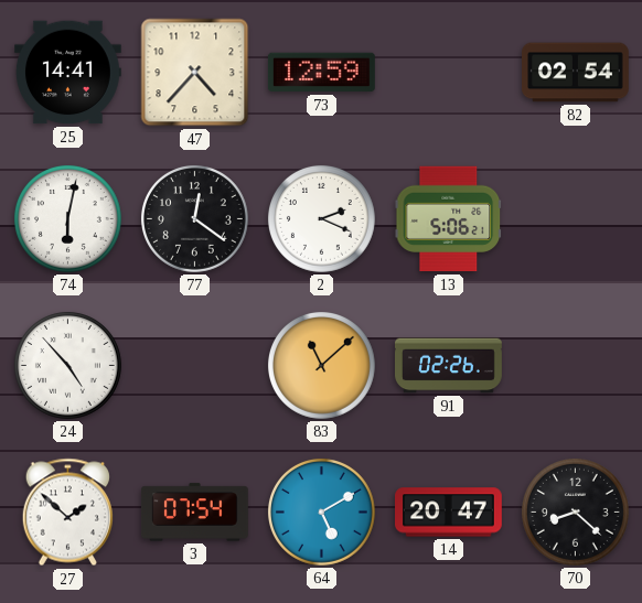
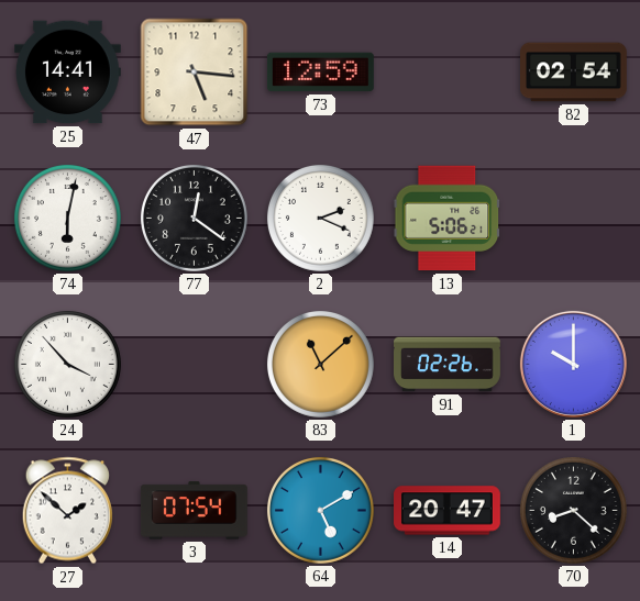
47: 4:37 -> 5:16 (195, 73)
24: 4:53 -> 3:53 (67, 364)
1: none -> 10:00 (573, 364)
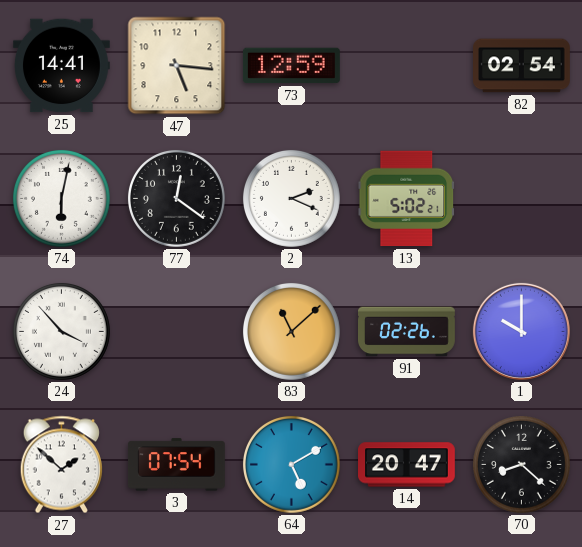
13: 5:06 -> 5:02 (407, 199)
